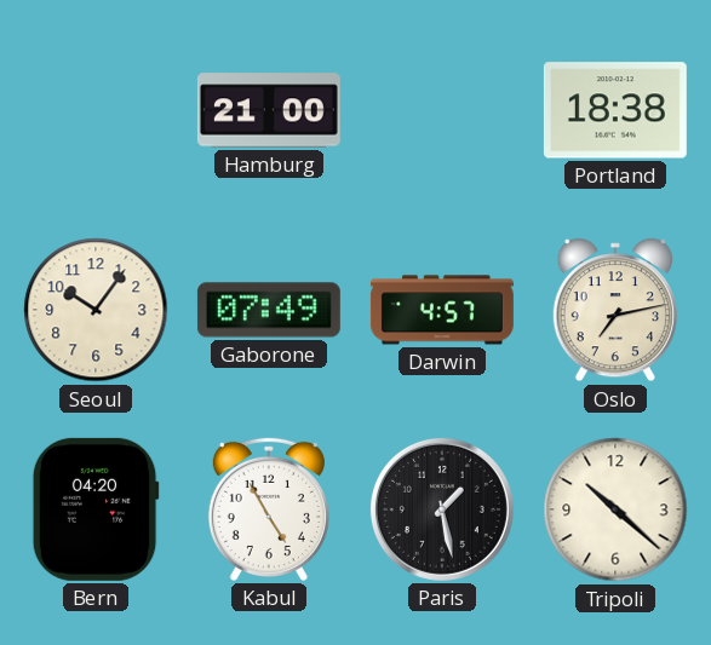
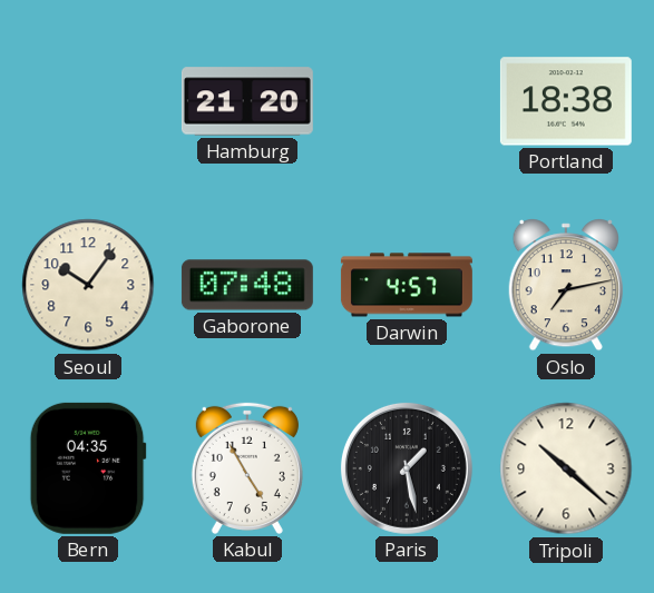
Hamburg: 21:00 -> 21:20 (247, 101)
Gaborone: 07:49 -> 07:48 (247, 285)
Bern: 04:20 -> 04:35 (88, 468)
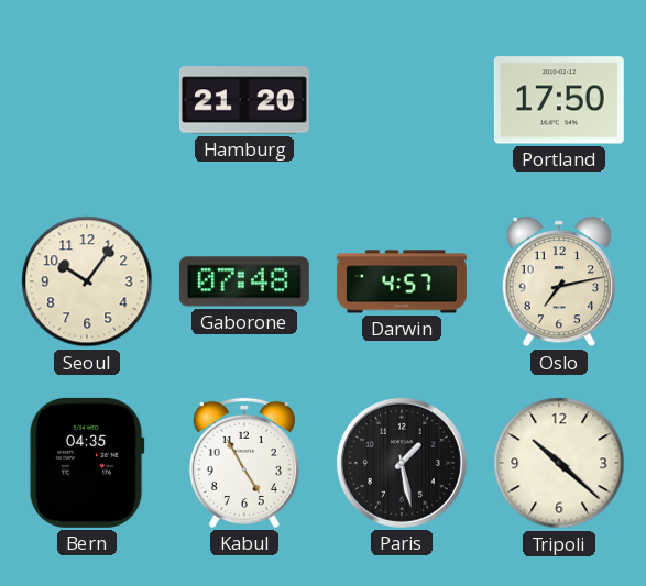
Portland: 18:38 -> 17:50 (559, 100)
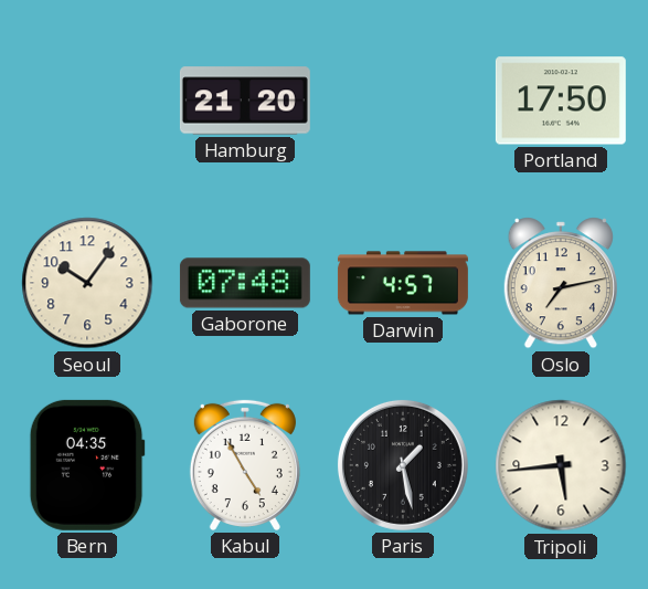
Tripoli: 10:22 -> 5:44 (561, 465)
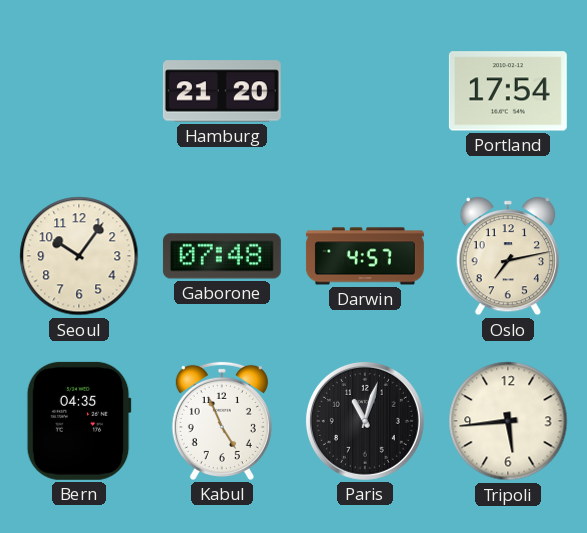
Portland: 17:50 -> 17:54 (508, 91)
Kabul: 4:55 -> 4:56 (222, 421)
Paris: 1:28 -> 11:03 (365, 421)
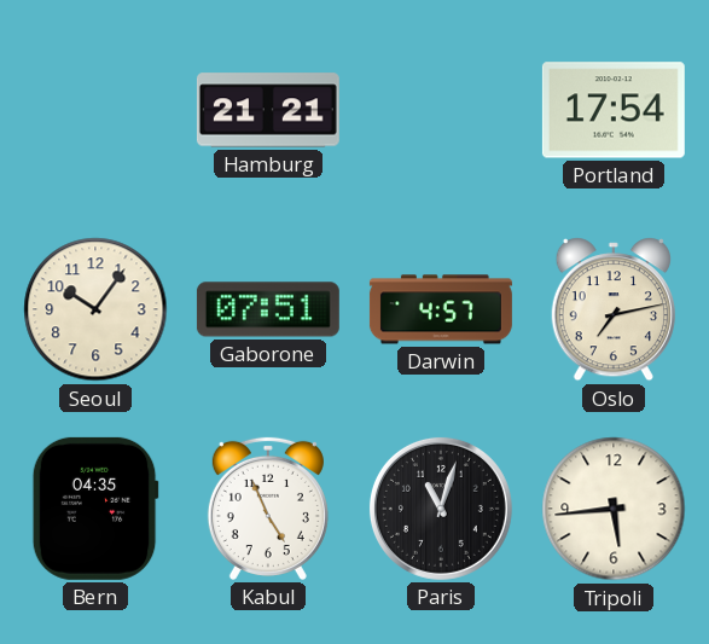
Hamburg: 21:20 -> 21:21 (268, 110)
Gaborone: 07:48 -> 07:51 (268, 309)
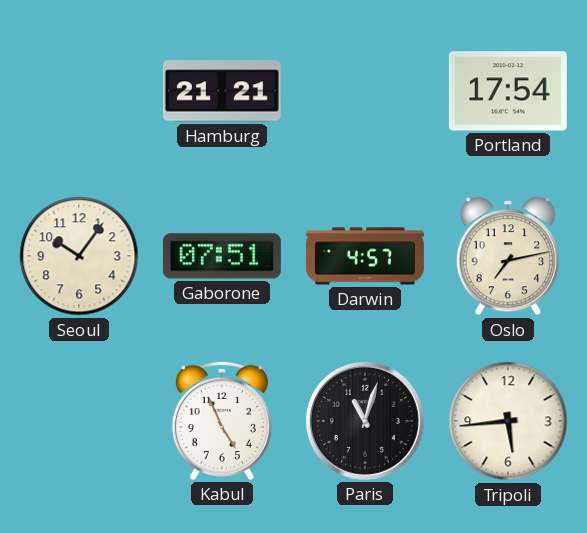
Bern: 04:35 -> none (95, 509)
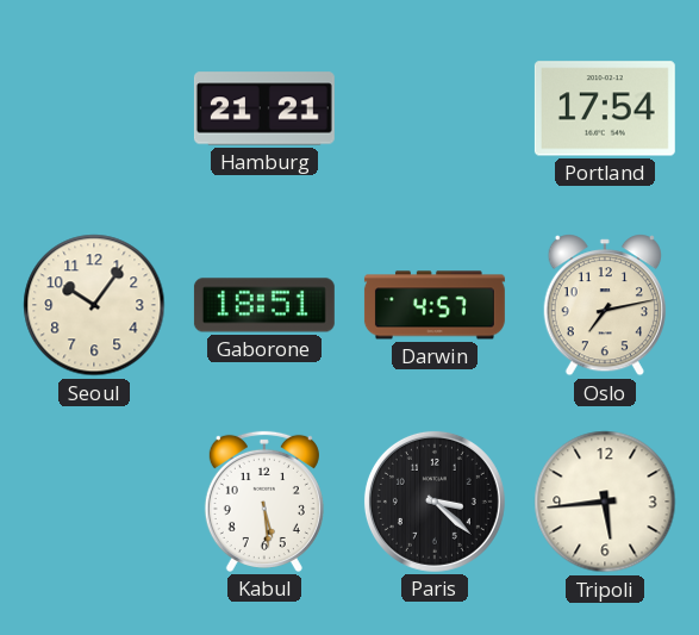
Gaborone: 07:51 -> 18:51 (264, 305)
Kabul: 4:56 -> 5:29 (264, 502)
Paris: 11:03 -> 3:22 (435, 502)
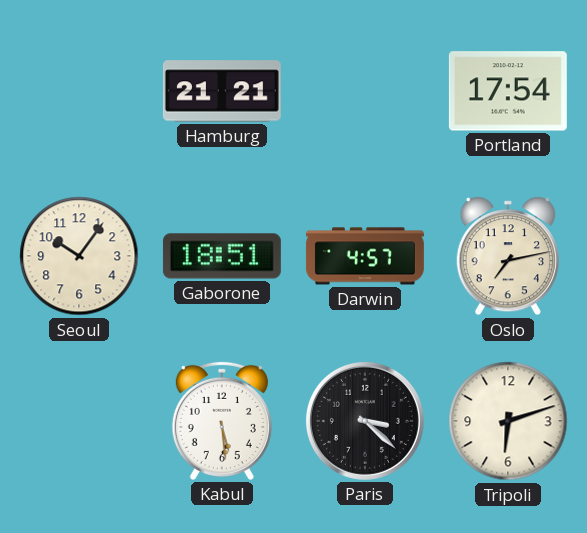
Tripoli: 5:44 -> 6:12 (508, 421)
